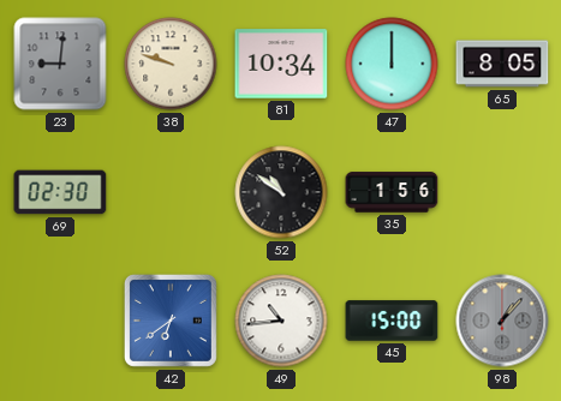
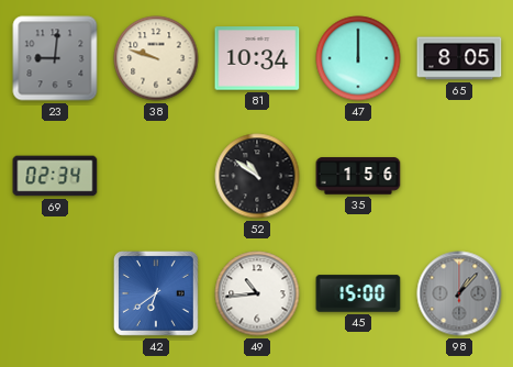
69: 02:30 -> 02:34 (55, 176)
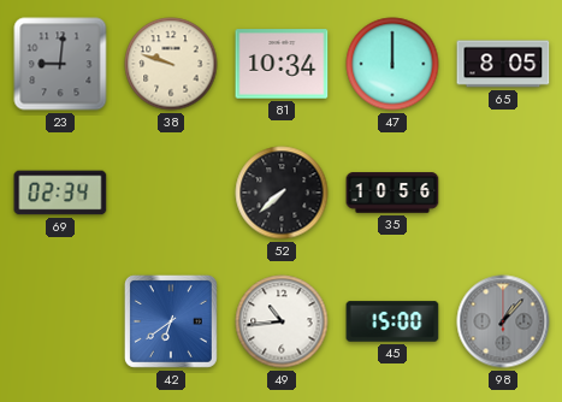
52: 10:51 -> 7:38 (282, 193)
35: 1:56 -> 10:56 (392, 193)
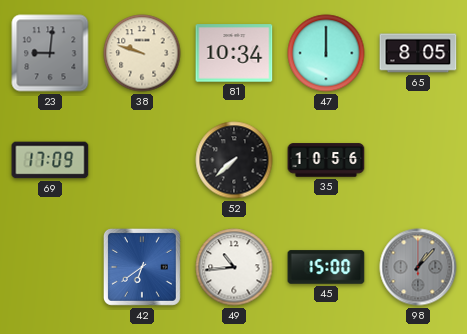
69: 02:34 -> 17:09 (50, 160)
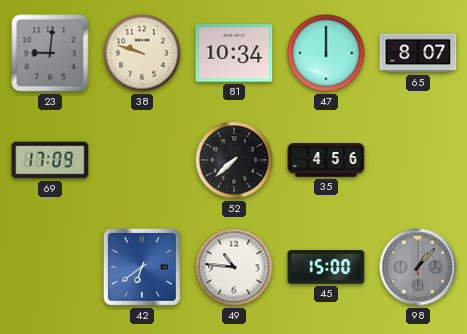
65: 8:05 -> 8:07 (418, 53)
35: 10:56 -> 4:56 (326, 160)
49: 10:44 -> 10:46 (234, 267)
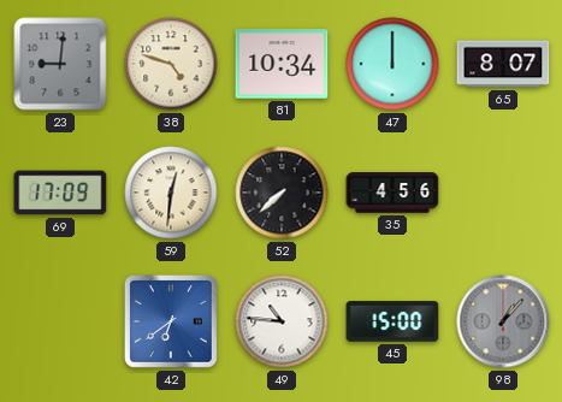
38: 9:48 -> 4:48 (171, 64)
59: none -> 12:31 (171, 193)
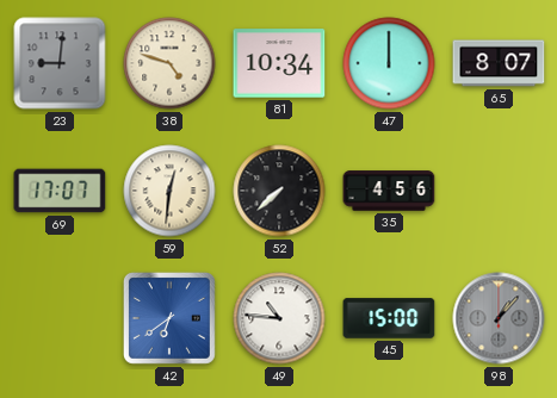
69: 17:09 -> 17:07 (60, 191)
